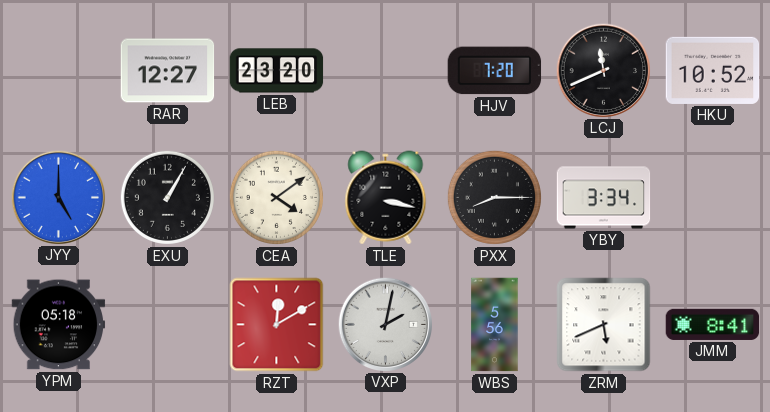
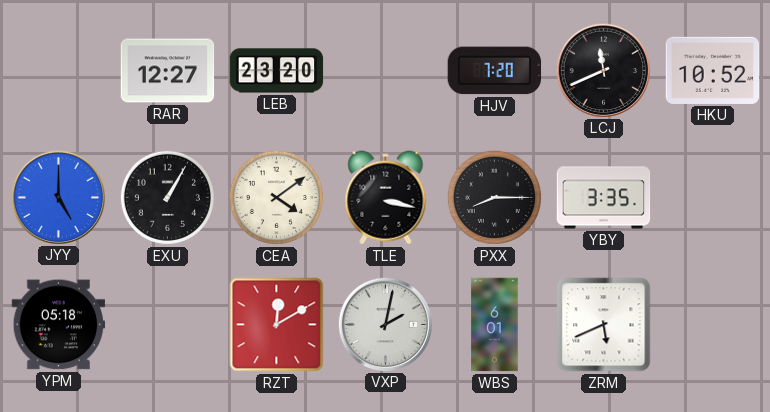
YBY: 3:34 -> 3:35 (604, 198)
WBS: 5:56 -> 6:01 (495, 325)
JMM: 8:41 -> none (713, 324)
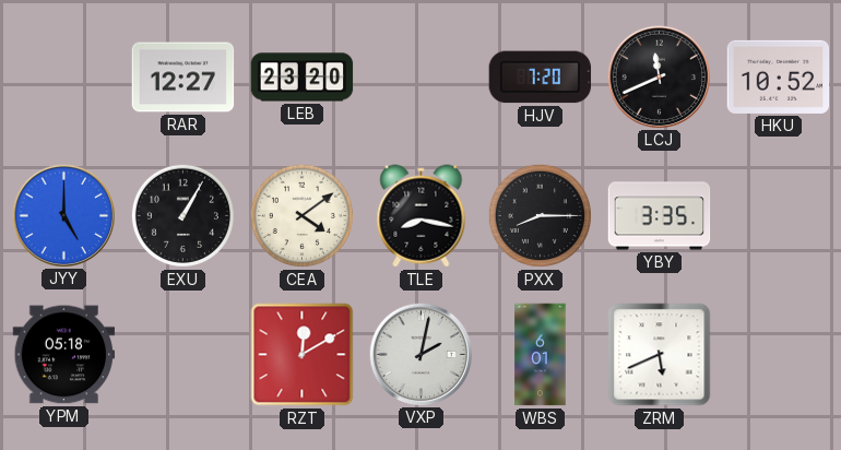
TLE: 3:17 -> 8:17 (422, 216)
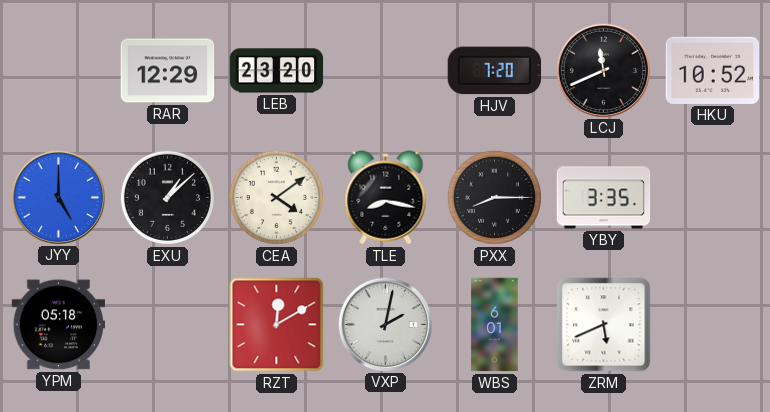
RAR: 12:27 -> 12:29 (168, 71)
EXU: 1:05 -> 1:08 (167, 197)
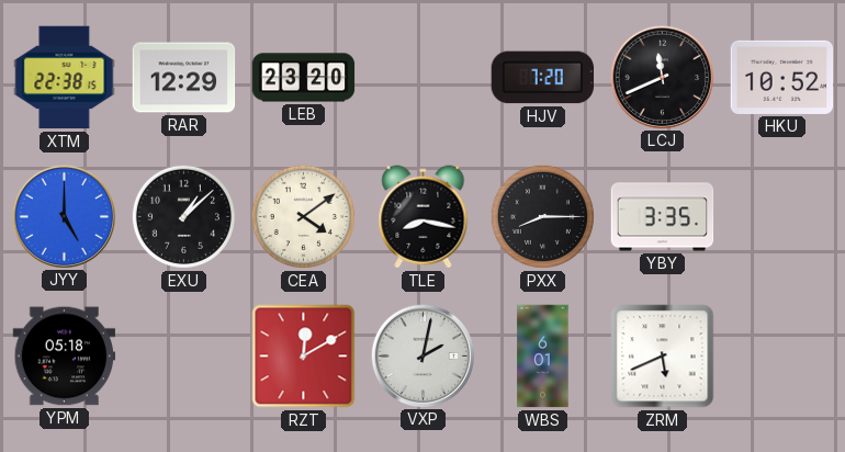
XTM: none -> 22:38 (65, 78)
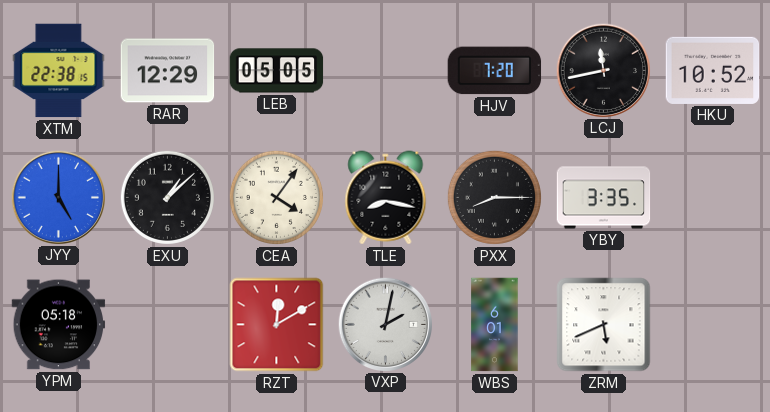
LEB: 23:20 -> 05:05 (277, 71)
LCJ: 11:41 -> 11:43 (603, 70)
CEA: 4:09 -> 4:06 (276, 197)
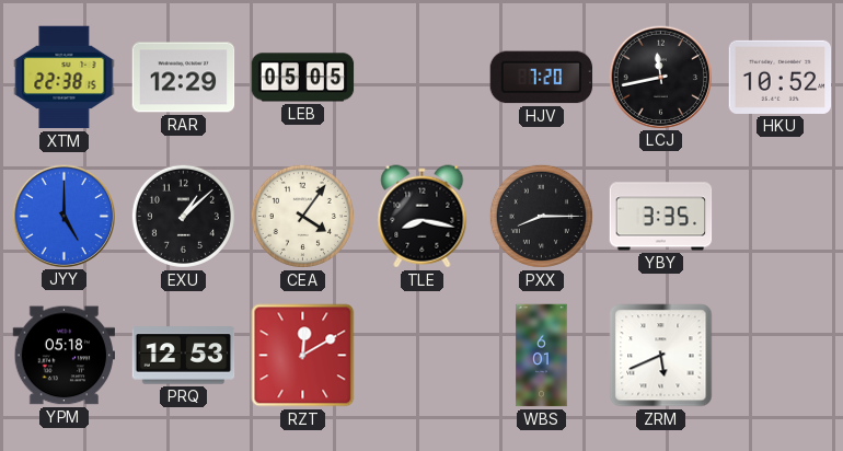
PRQ: none -> 12:53 (184, 356)
VXP: 2:02 -> none (385, 324)
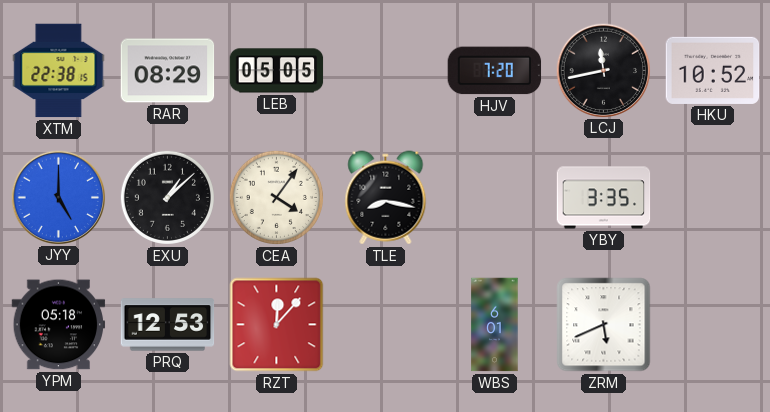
RAR: 12:29 -> 08:29 (168, 71)
PXX: 8:15 -> none (541, 216)
RZT: 12:10 -> 12:07 (277, 325)
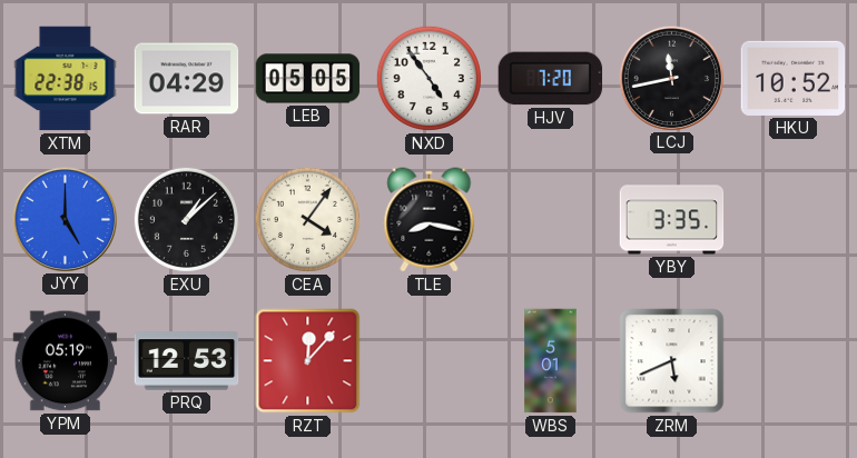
RAR: 08:29 -> 04:29 (187, 79)
NXD: none -> 4:54 (428, 78)
YPM: 05:18 -> 05:19 (66, 361)
WBS: 6:01 -> 5:01 (551, 361)
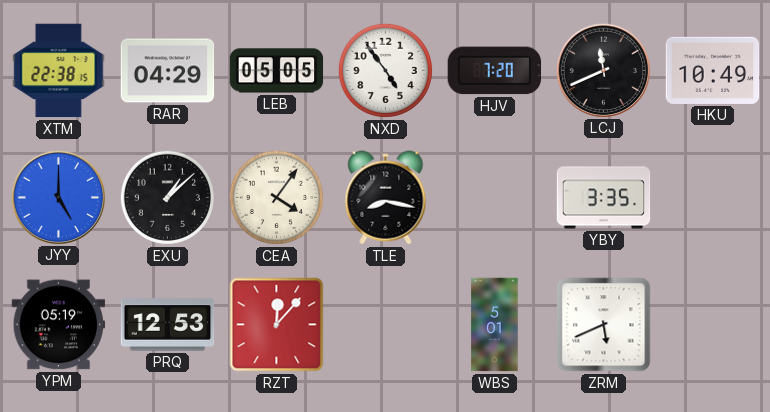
LCJ: 11:43 -> 11:41 (603, 70)
HKU: 10:52 -> 10:49 (713, 70)
